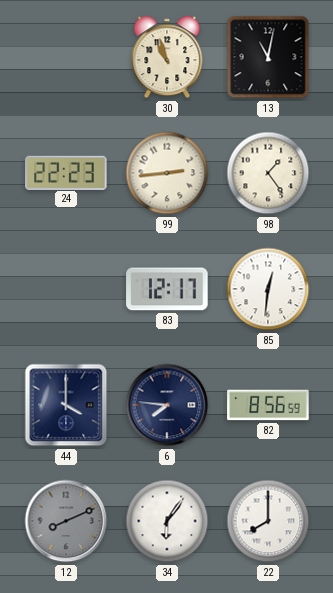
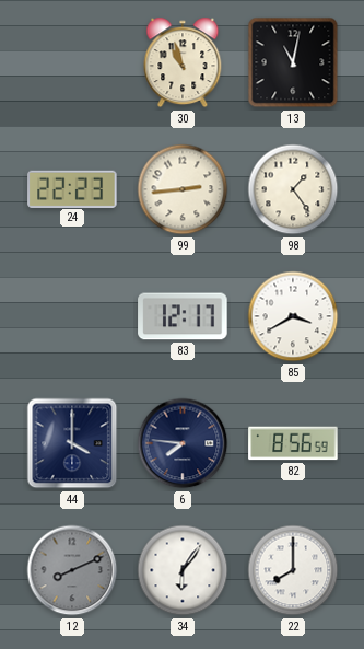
85: 12:31 -> 3:40 (293, 316)
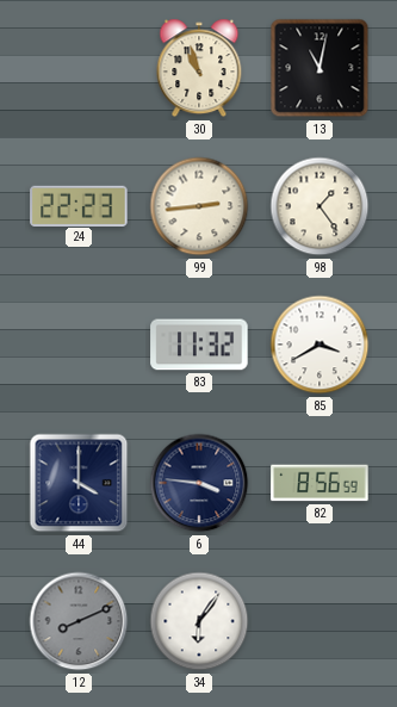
83: 12:17 -> 11:32 (199, 345)
6: 7:46 -> 3:46 (199, 483)
22: 8:00 -> none (293, 570)
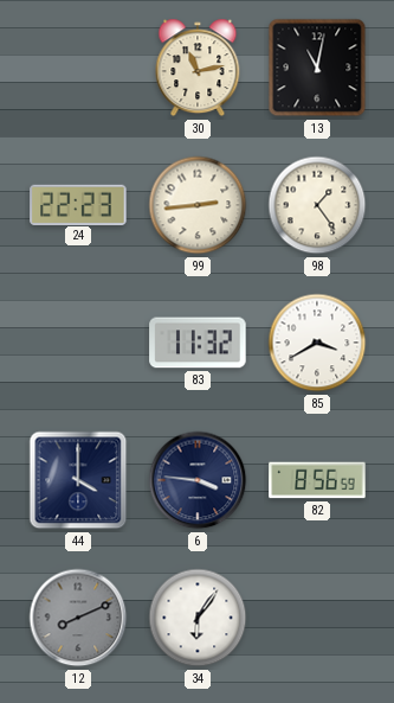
30: 10:57 -> 11:13 (198, 68)
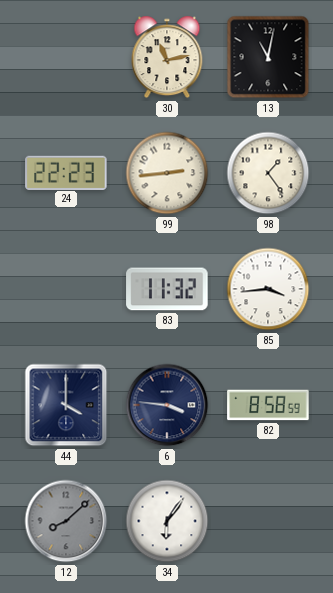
85: 3:40 -> 3:44 (268, 289)
82: 8:56 -> 8:58 (268, 405)
12: 8:11 -> 8:08 (66, 521)
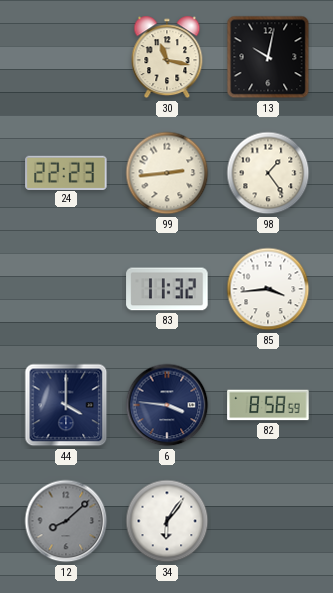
30: 11:13 -> 11:17 (167, 57)
13: 11:02 -> 10:02 (268, 57)
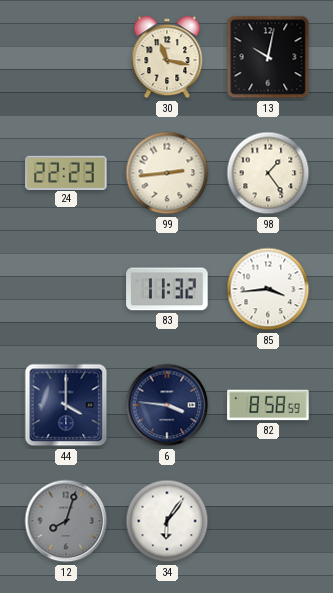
12: 8:08 -> 8:03 (66, 521)
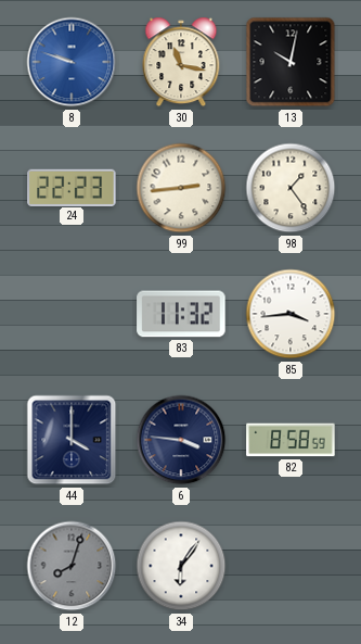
8: none -> 9:48 (72, 62)
